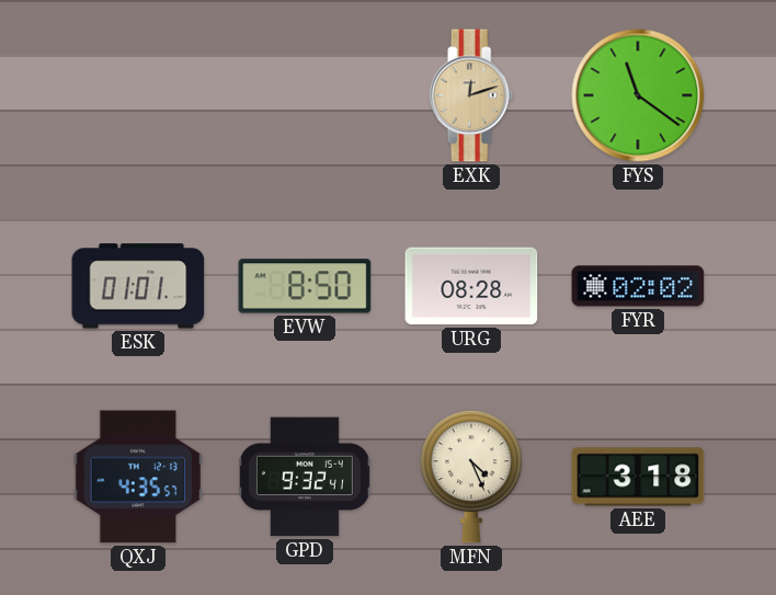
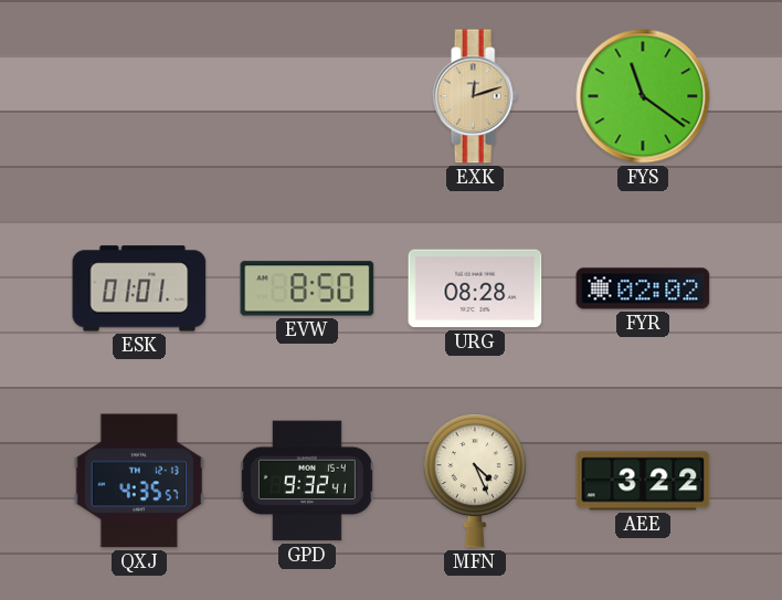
AEE: 3:18 -> 3:22 (643, 481)
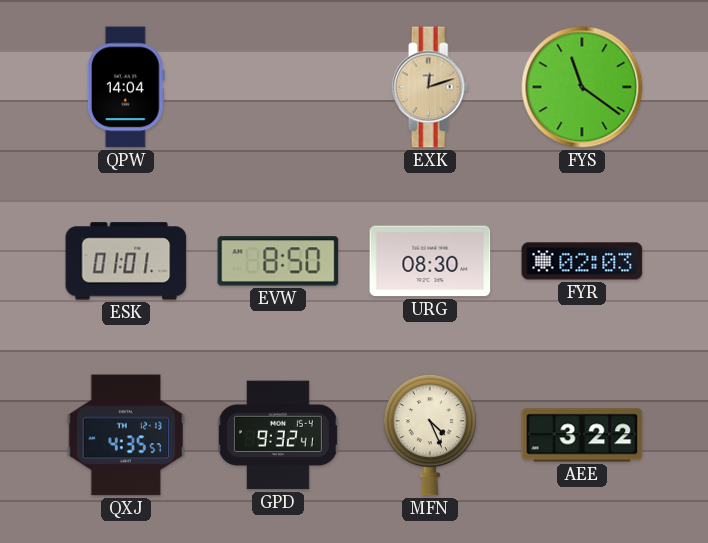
QPW: none -> 14:04 (126, 87)
URG: 08:28 -> 08:30 (430, 261)
FYR: 02:02 -> 02:03 (582, 261)
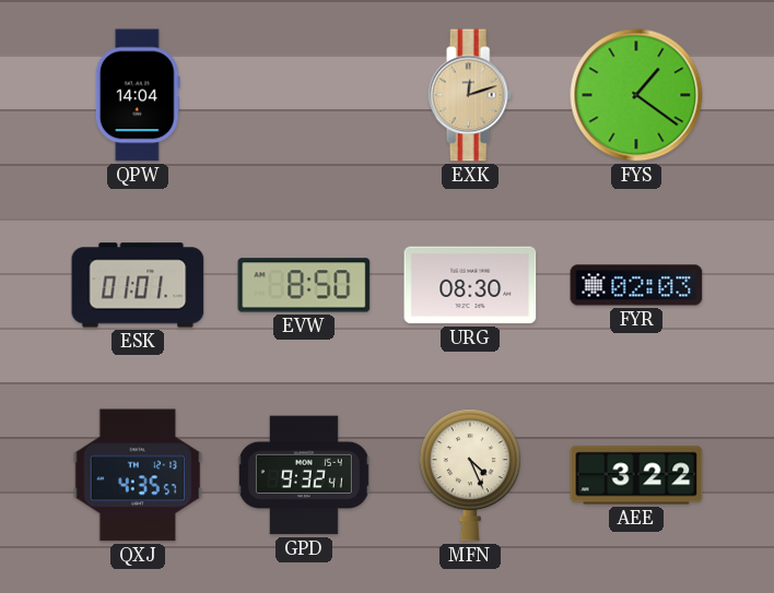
FYS: 11:21 -> 1:21 (636, 95)
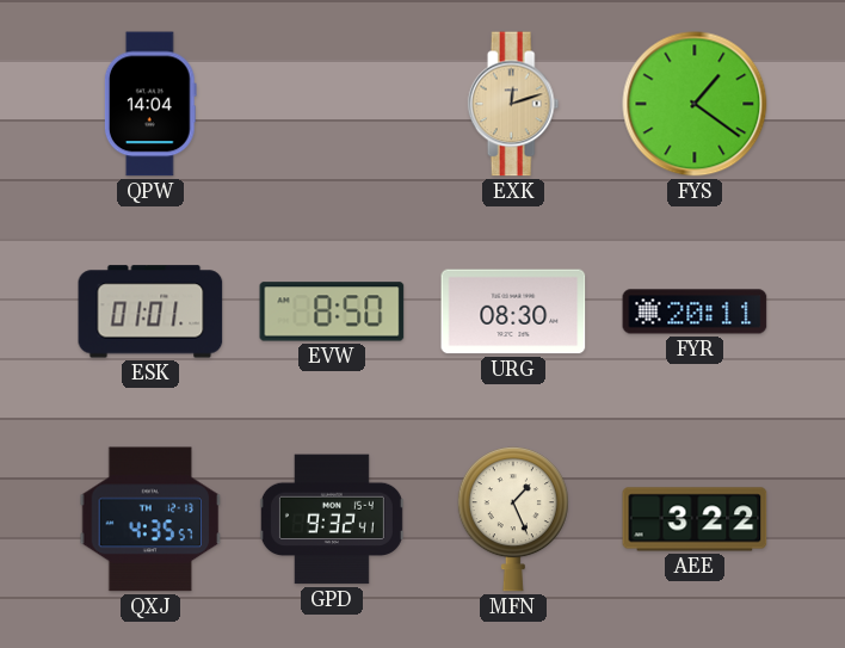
FYR: 02:03 -> 20:11 (695, 311)
MFN: 4:26 -> 1:26 (513, 519)
